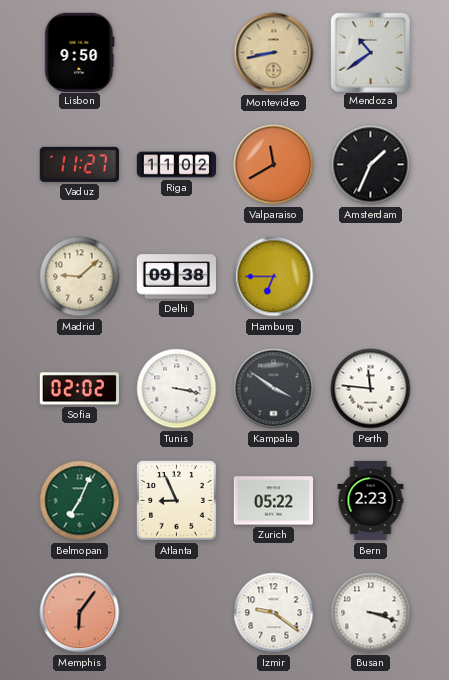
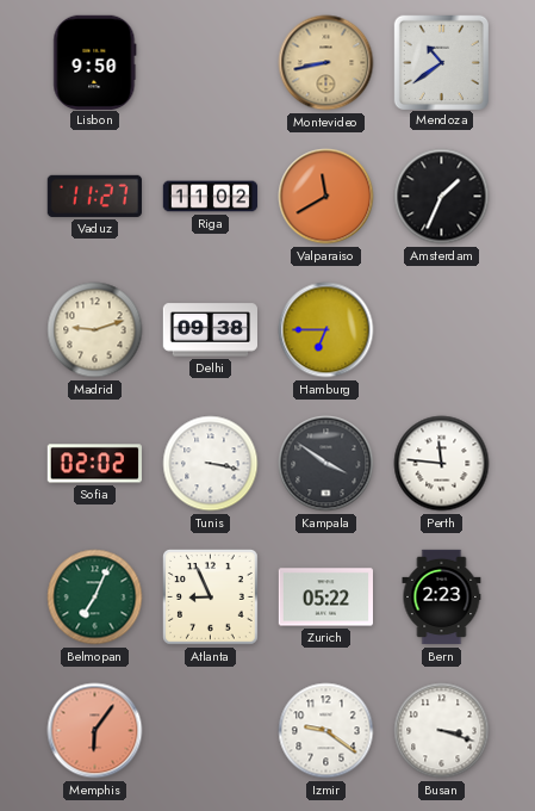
Madrid: 9:08 -> 9:12 (95, 330)
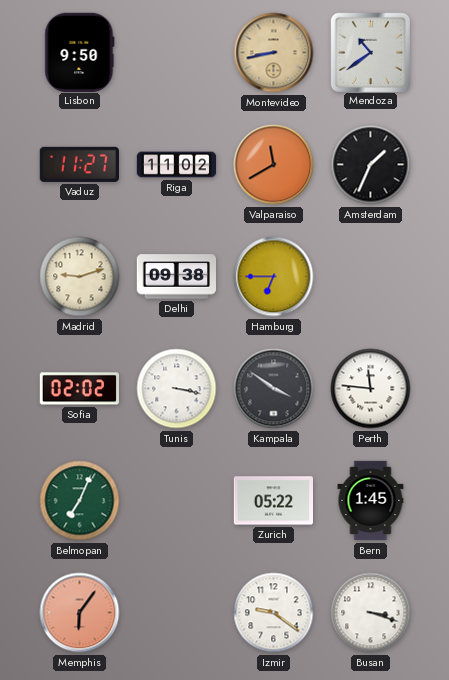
Atlanta: 8:56 -> none (211, 598)
Bern: 2:23 -> 1:45 (371, 501)
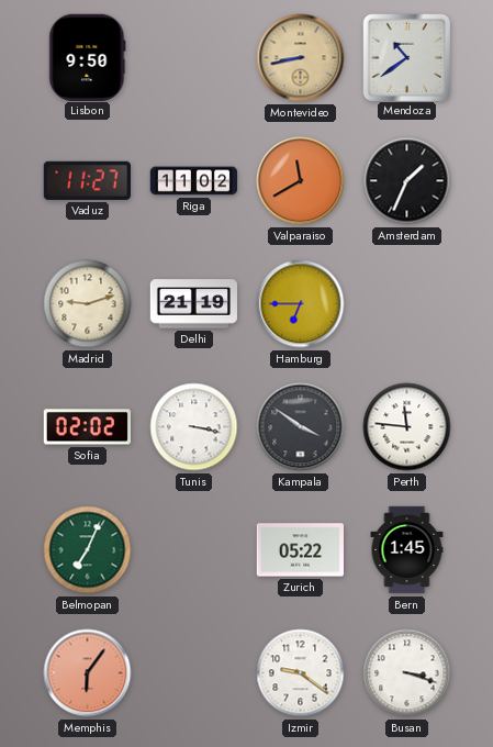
Delhi: 09:38 -> 21:19 (193, 304)
